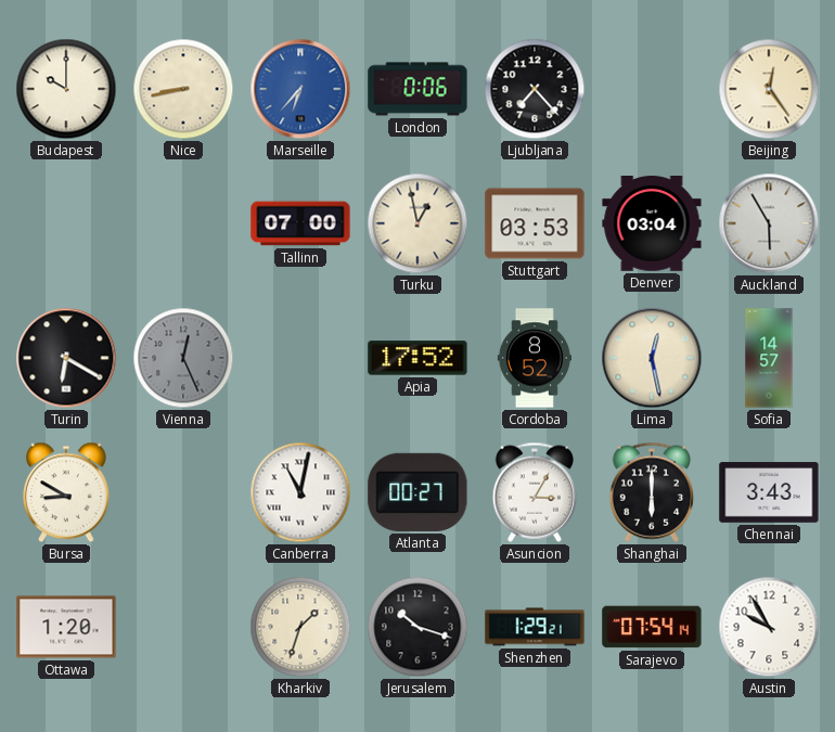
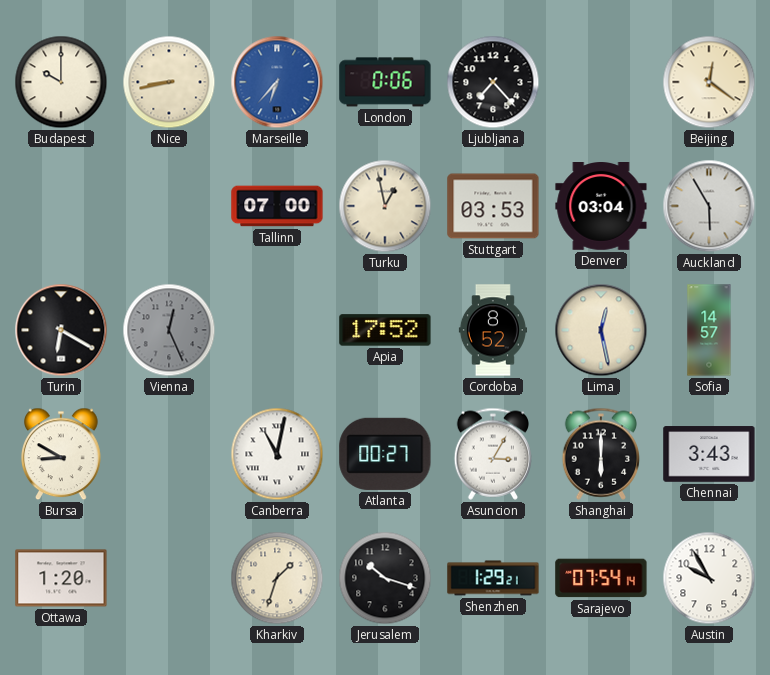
Beijing: 12:24 -> 12:21 (709, 82)
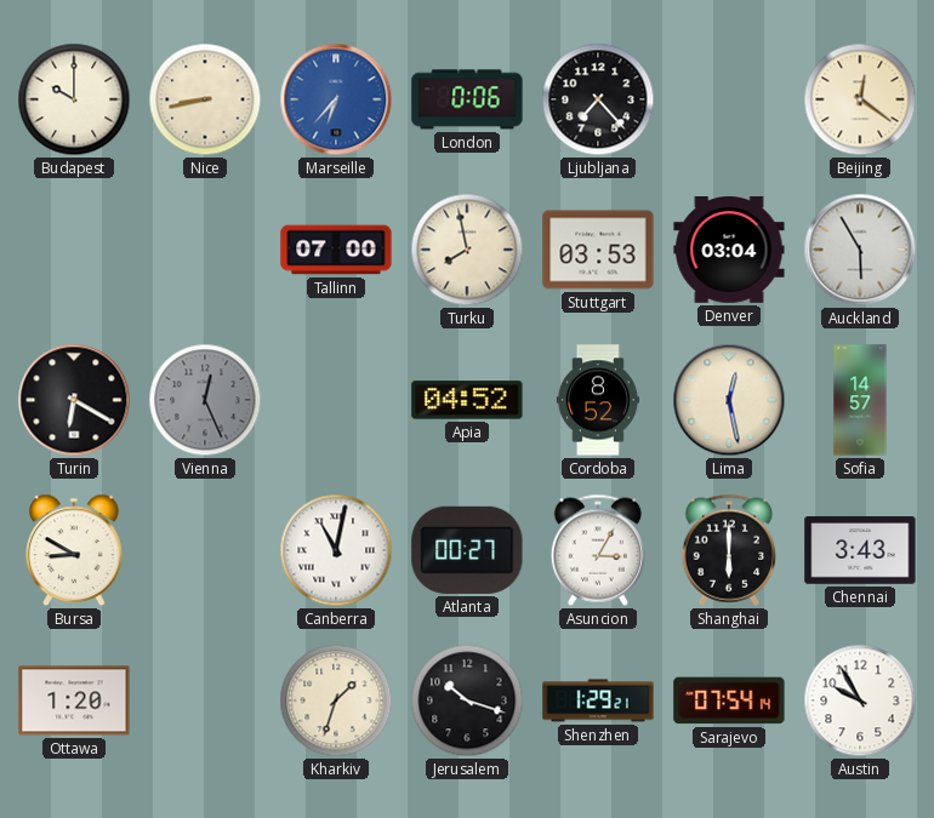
Turku: 12:58 -> 7:58 (467, 250)
Apia: 17:52 -> 04:52 (467, 400)
